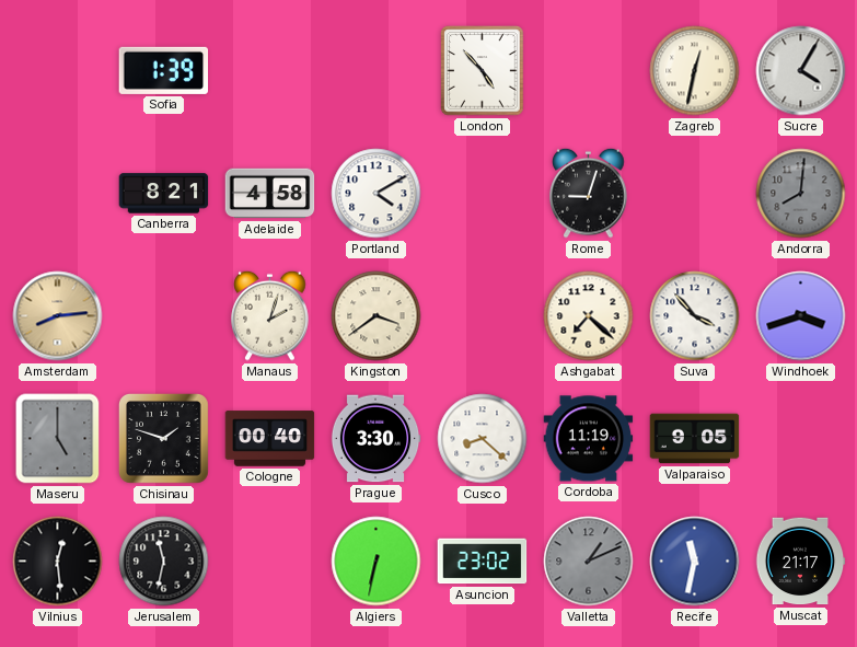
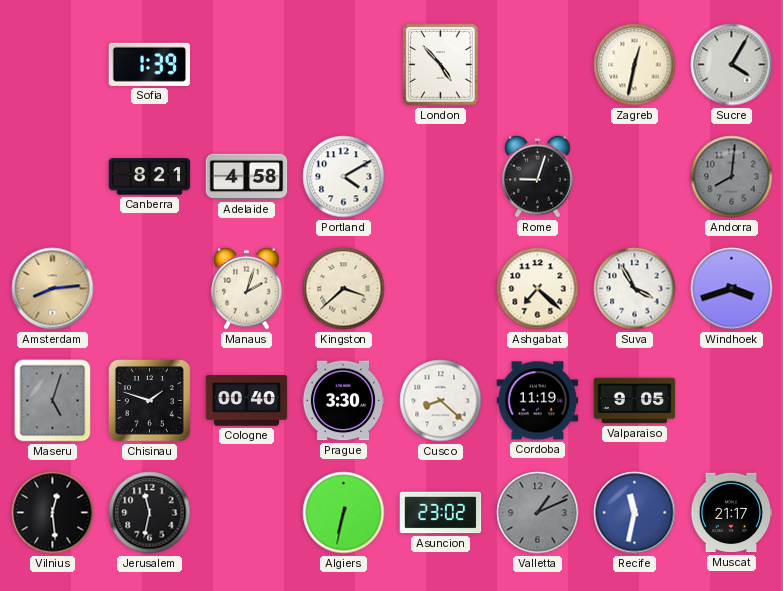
Kingston: 3:39 -> 3:38 (344, 289)
Suva: 3:53 -> 3:55 (635, 289)
Maseru: 5:00 -> 5:03 (53, 401)
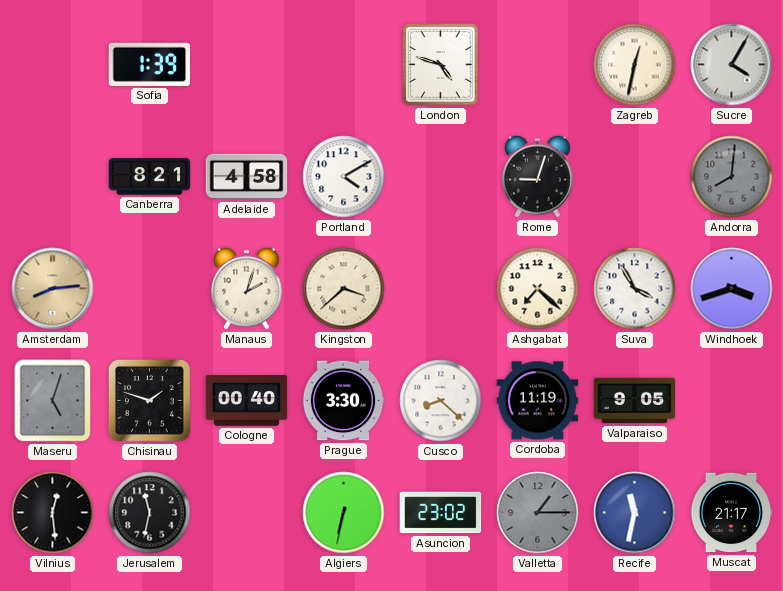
London: 4:53 -> 4:48 (441, 65)
Valletta: 1:11 -> 1:15 (538, 513)
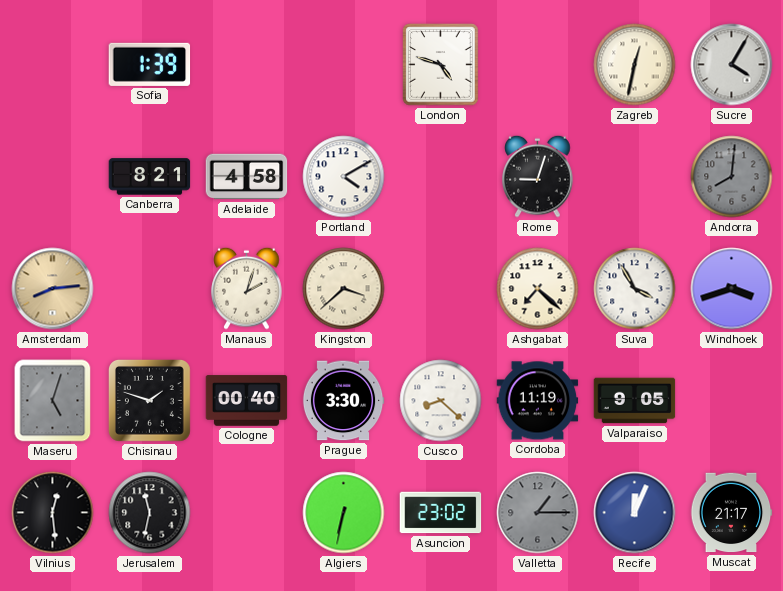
Recife: 11:32 -> 12:04 (635, 513)
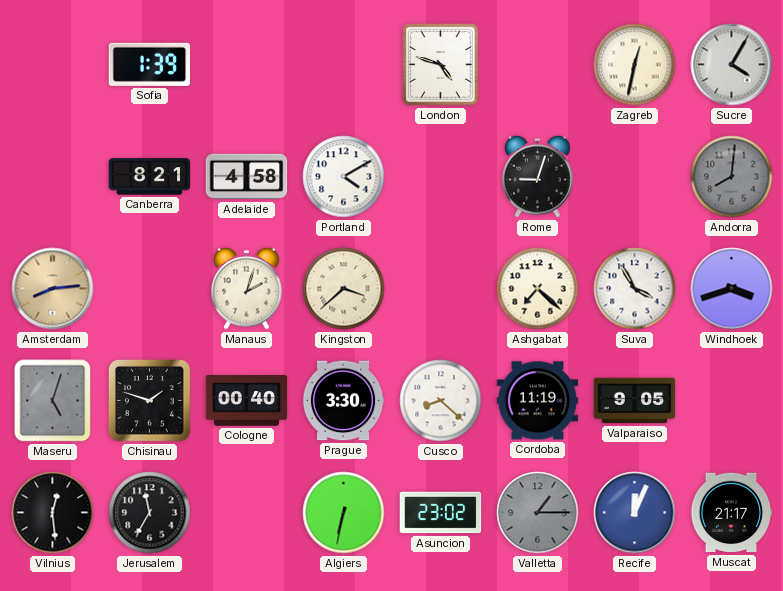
Jerusalem: 11:32 -> 11:35 (150, 513)
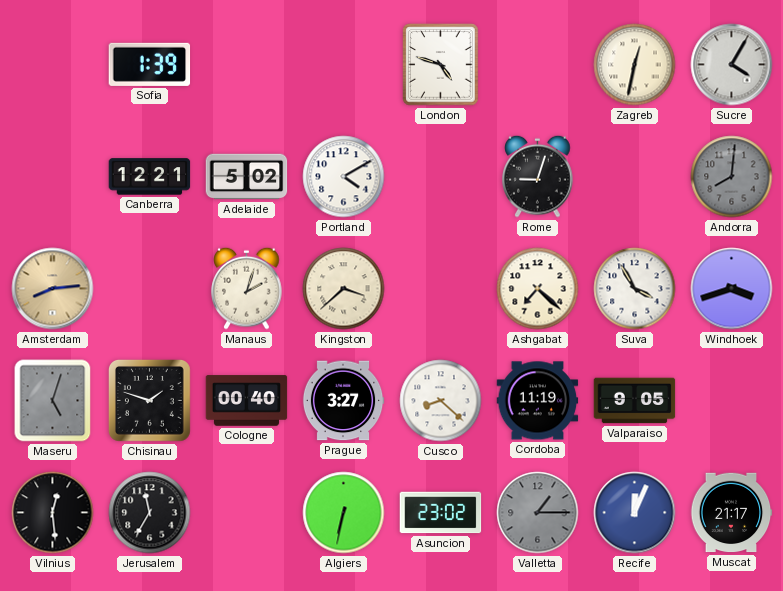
Canberra: 8:21 -> 12:21 (150, 177)
Adelaide: 4:58 -> 5:02 (247, 177)
Prague: 3:30 -> 3:27 (343, 401)
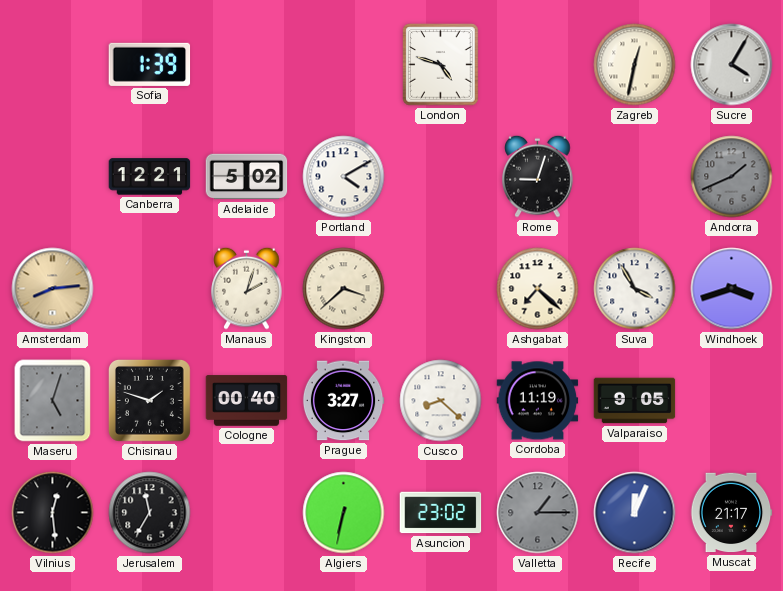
Andorra: 8:01 -> 1:41 (732, 177)
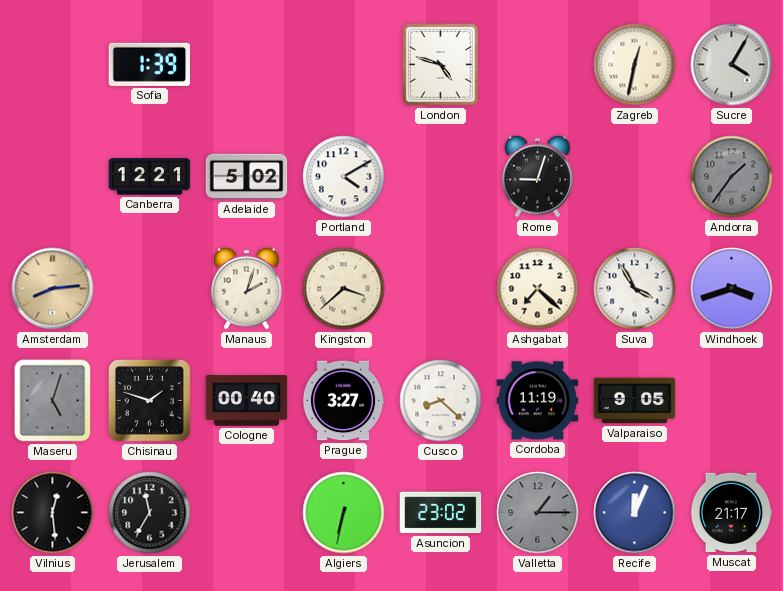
Andorra: 1:41 -> 1:36 (732, 177)
